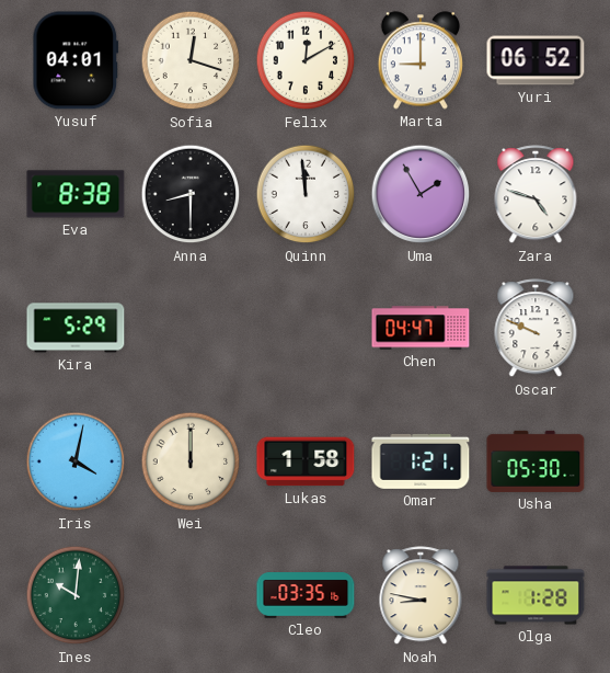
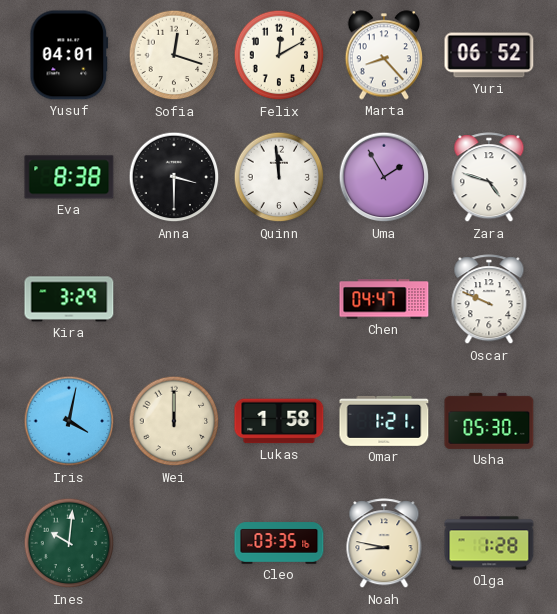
Marta: 9:00 -> 8:23 (383, 55)
Anna: 8:30 -> 3:30 (174, 177)
Kira: 5:29 -> 3:29 (69, 299)
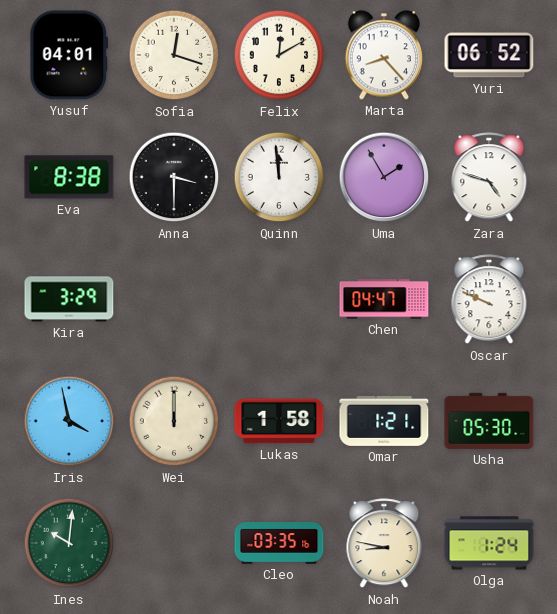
Iris: 4:02 -> 3:58 (69, 421)
Olga: 1:28 -> 1:24 (489, 543)
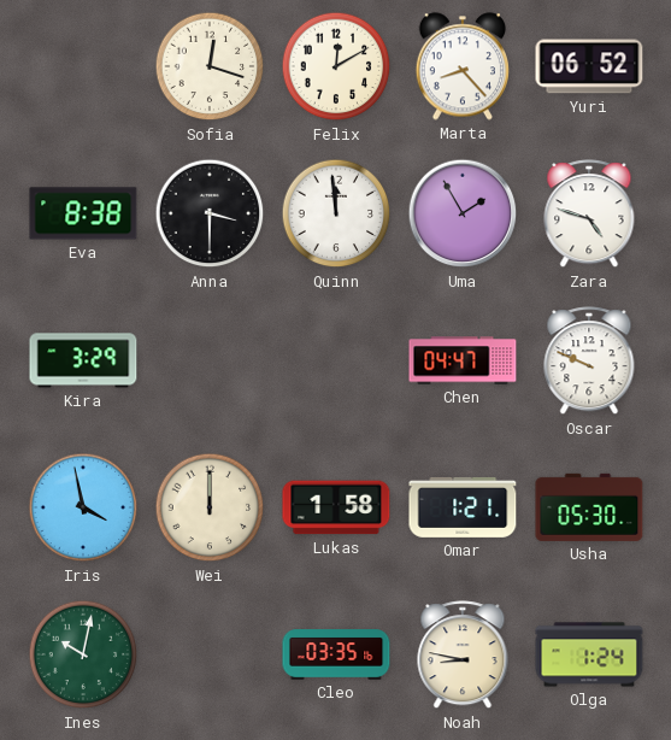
Yusuf: 04:01 -> none (69, 55)
Ines: 10:01 -> 10:02 (83, 654)
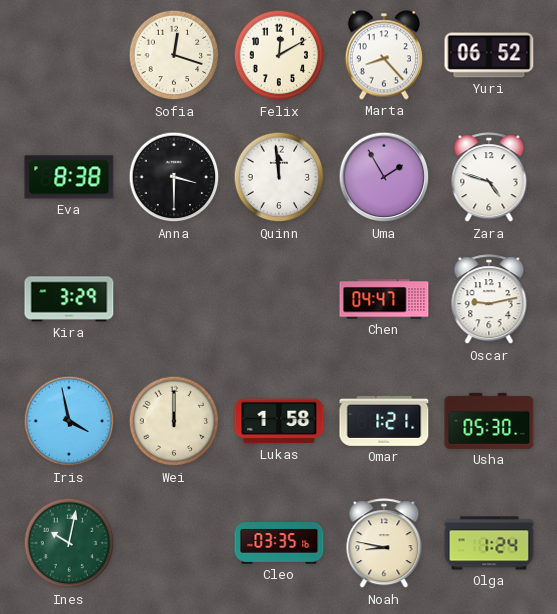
Oscar: 9:49 -> 9:13 (489, 300)
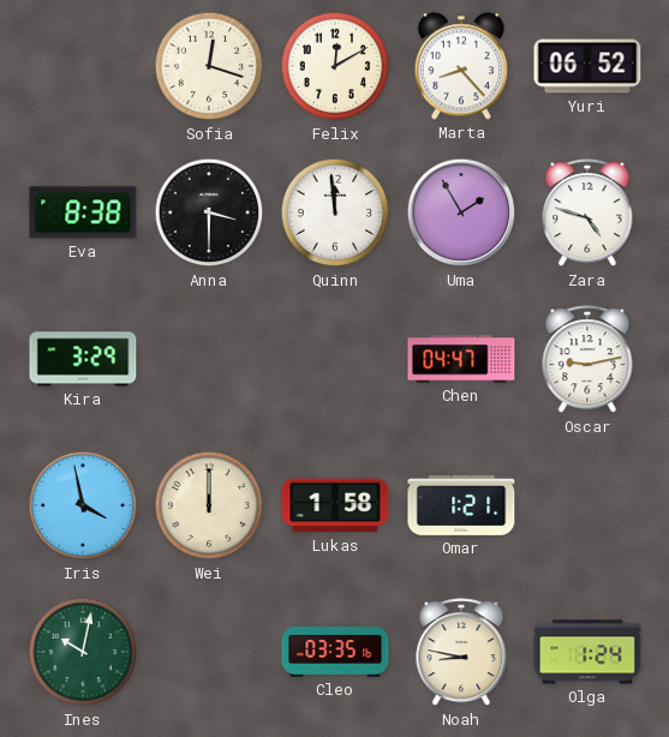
Usha: 05:30 -> none (489, 421)
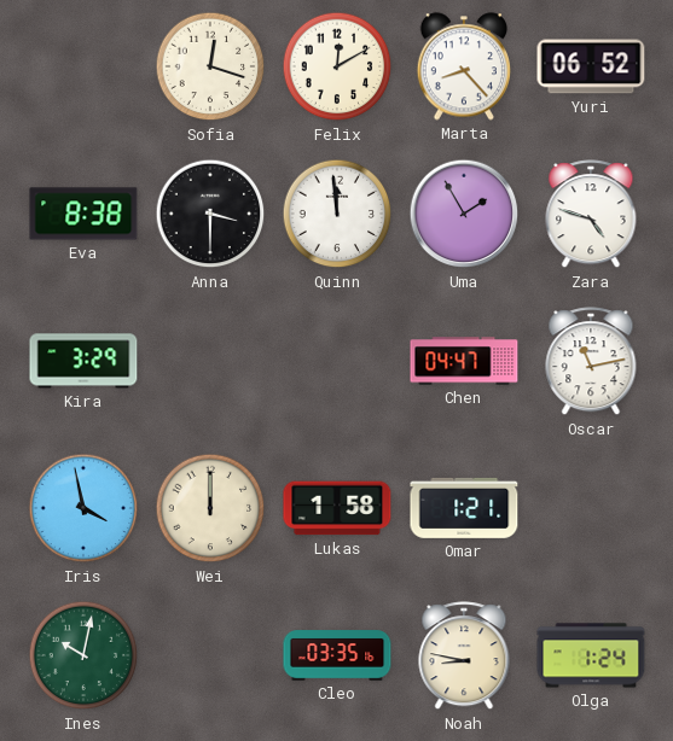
Oscar: 9:13 -> 11:13 (591, 362)
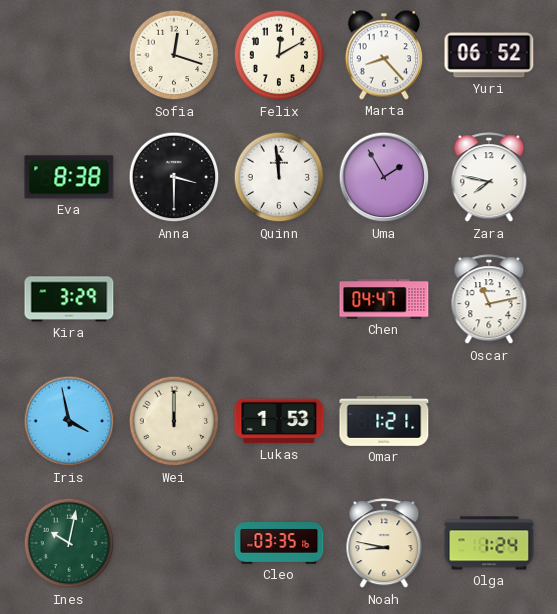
Zara: 4:48 -> 7:47 (489, 178)
Lukas: 1:58 -> 1:53 (279, 421)
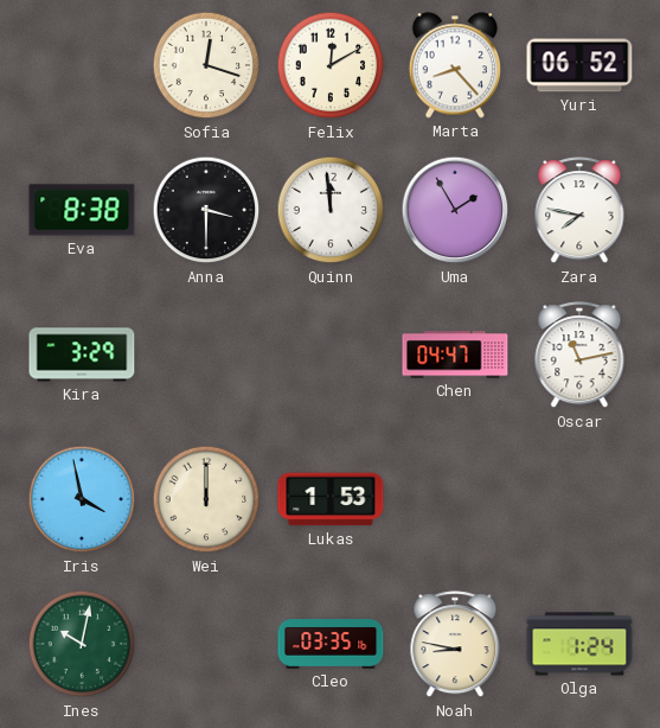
Omar: 1:21 -> none (384, 421)
